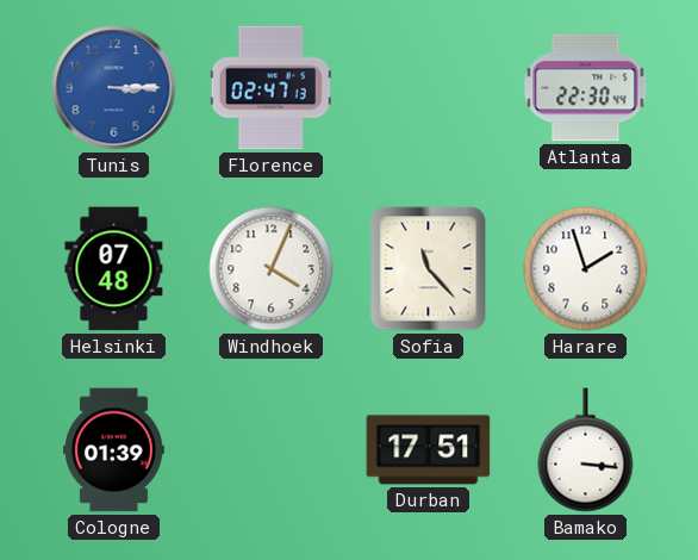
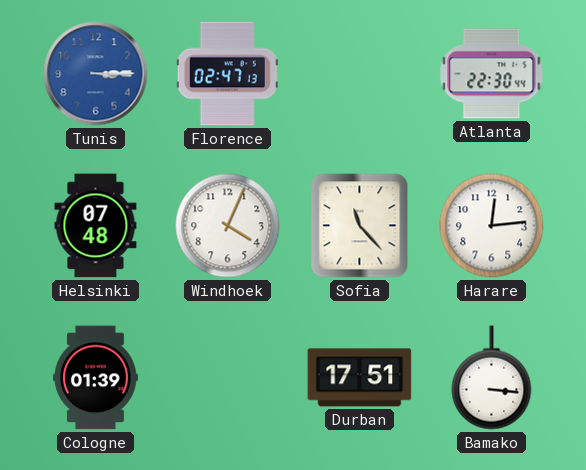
Harare: 1:57 -> 12:14 (492, 226)
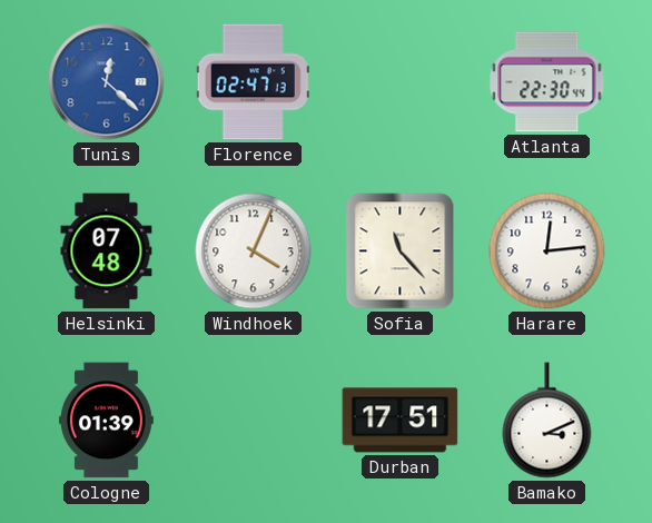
Tunis: 3:15 -> 12:22 (107, 82)
Bamako: 3:16 -> 3:11 (547, 421)
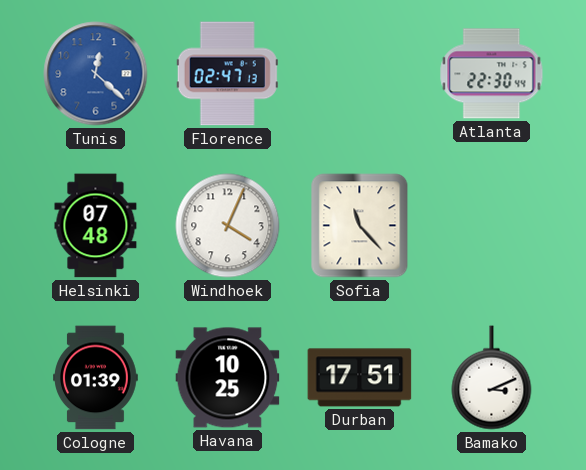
Harare: 12:14 -> none (547, 251)
Havana: none -> 10:25 (228, 378)
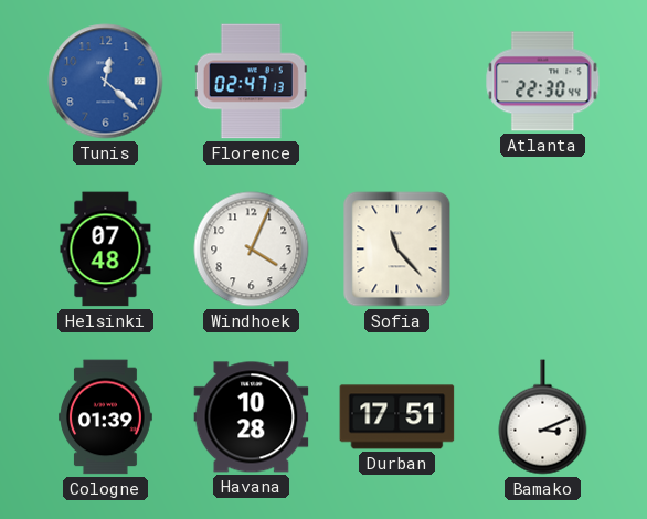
Havana: 10:25 -> 10:28 (252, 417)
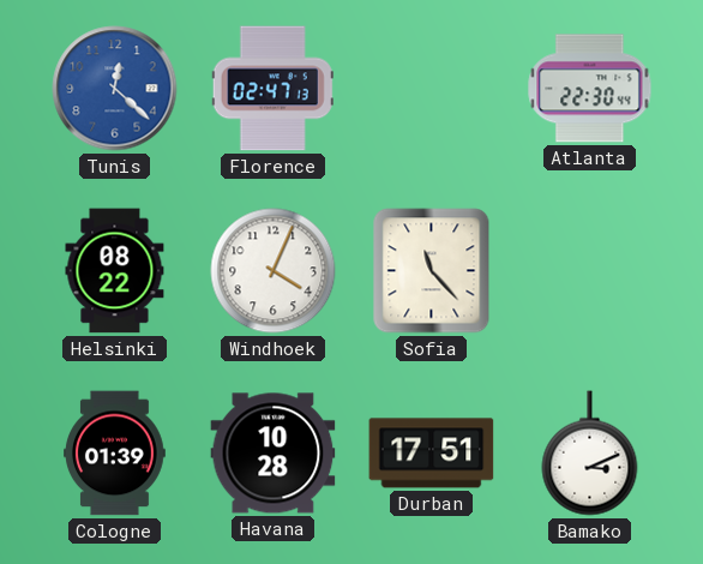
Helsinki: 07:48 -> 08:22 (115, 271)
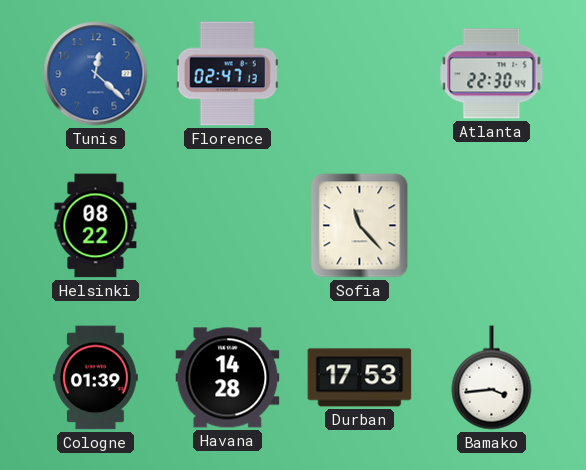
Windhoek: 4:04 -> none (274, 271)
Havana: 10:28 -> 14:28 (228, 378)
Durban: 17:51 -> 17:53 (360, 378)
Bamako: 3:11 -> 3:44 (492, 378)
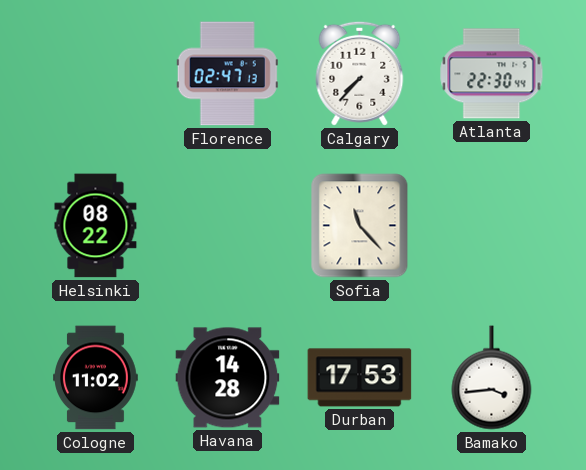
Tunis: 12:22 -> none (96, 74)
Calgary: none -> 7:37 (360, 73)
Cologne: 01:39 -> 11:02 (96, 378)
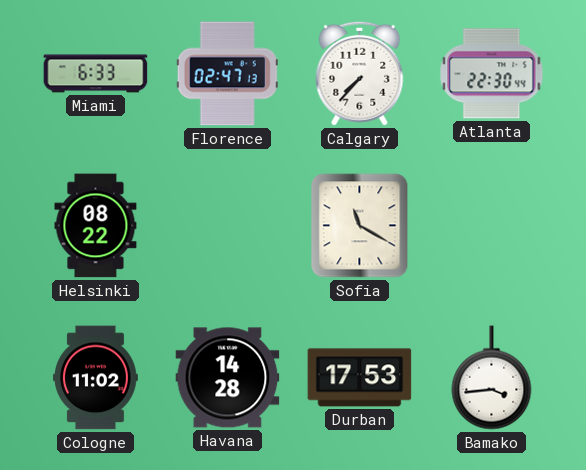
Miami: none -> 6:33 (96, 74)
Sofia: 11:23 -> 11:20 (360, 226)
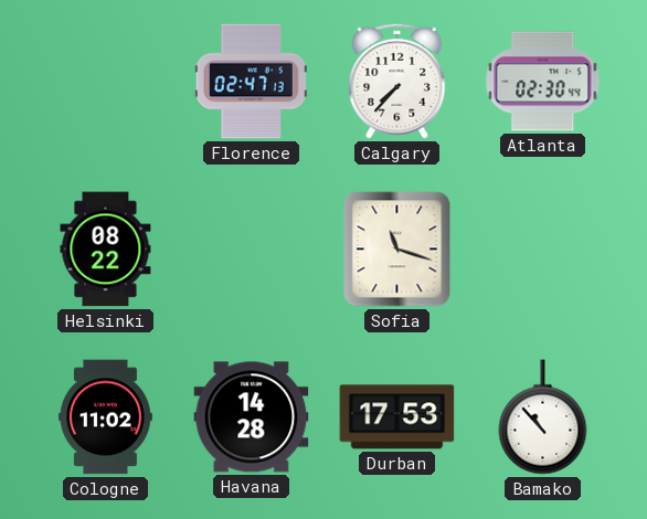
Miami: 6:33 -> none (96, 74)
Atlanta: 22:30 -> 02:30 (543, 82)
Sofia: 11:20 -> 11:18 (397, 250)
Bamako: 3:44 -> 10:53 (543, 417)
